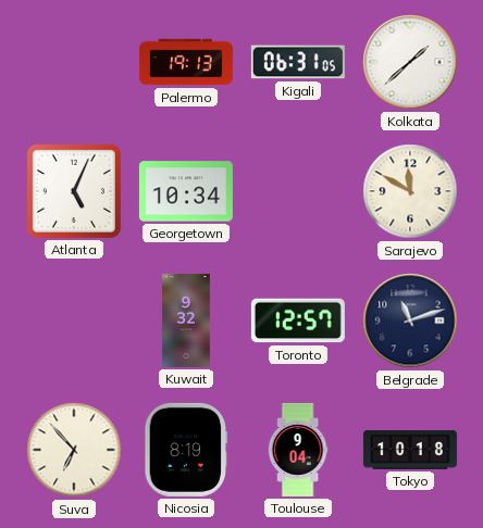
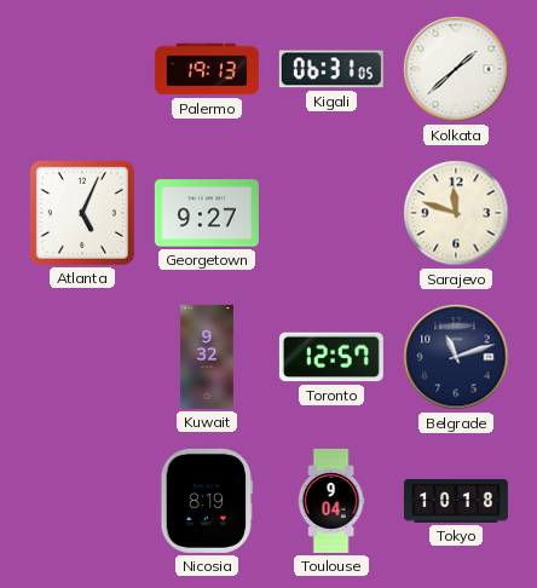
Georgetown: 10:34 -> 9:27 (207, 213)
Sarajevo: 11:50 -> 11:48 (456, 213)
Suva: 6:53 -> none (74, 450)
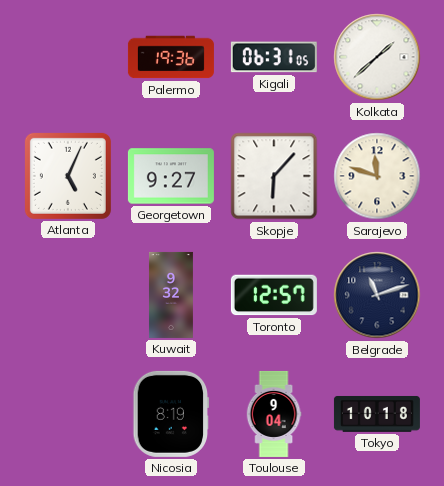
Palermo: 19:13 -> 19:36 (171, 57)
Skopje: none -> 6:07 (274, 176)
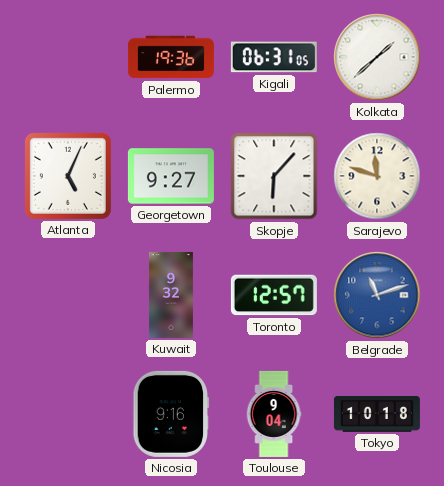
Belgrade dial: navy -> blue (377, 295)
Nicosia: 8:19 -> 9:16 (171, 414)
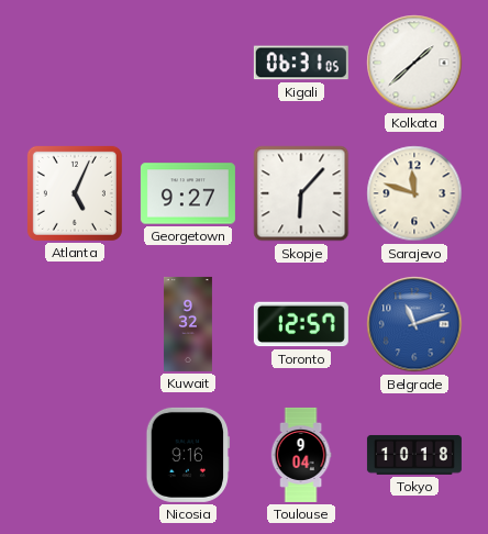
Palermo: 19:36 -> none (171, 57)
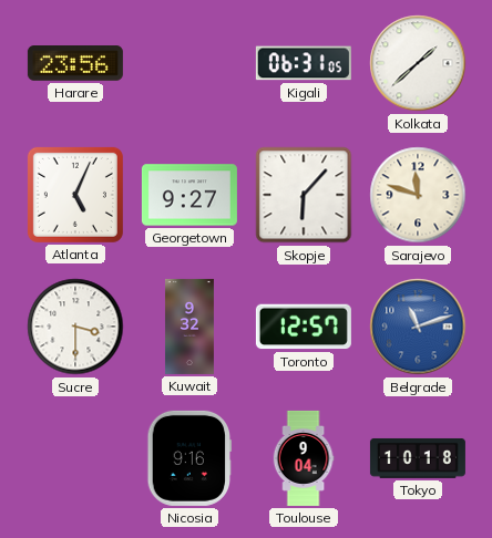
Harare: none -> 23:56 (75, 63)
Sucre: none -> 3:30 (75, 327)
